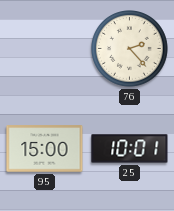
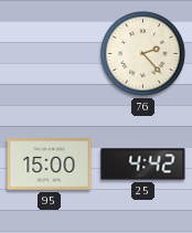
25: 10:01 -> 4:42 (143, 165)
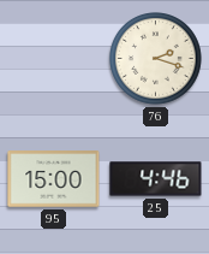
76: 2:23 -> 2:18 (156, 59)
25: 4:42 -> 4:46 (156, 179)
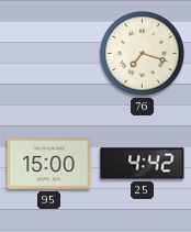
76: 2:18 -> 7:18 (143, 54)
25: 4:46 -> 4:42 (143, 164)
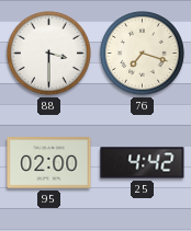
88: none -> 3:30 (49, 54)
95: 15:00 -> 02:00 (49, 163)
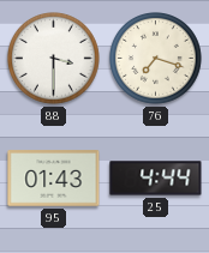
95: 02:00 -> 01:43 (54, 179)
25: 4:42 -> 4:44 (156, 179)
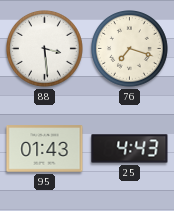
88: 3:30 -> 3:29 (45, 49)
25: 4:44 -> 4:43 (130, 149)
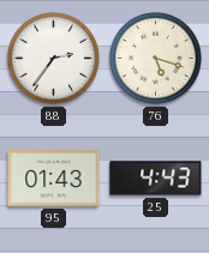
88: 3:29 -> 2:36 (54, 59)
76: 7:18 -> 5:18 (156, 59)
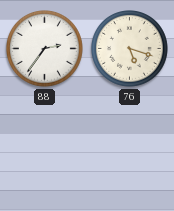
95: 01:43 -> none (54, 179)
25: 4:43 -> none (156, 179)
